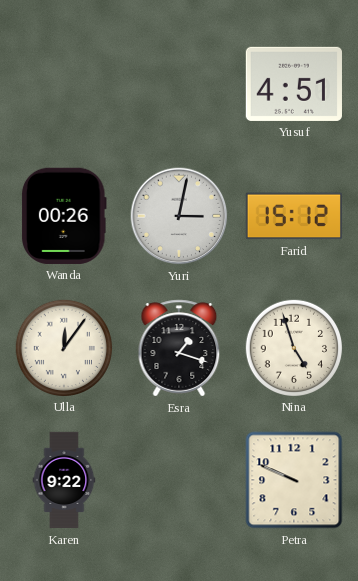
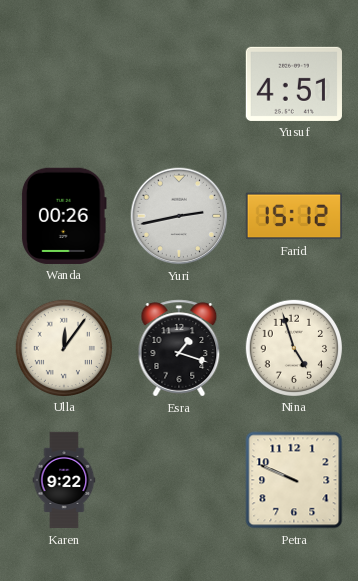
Yuri: 3:02 -> 2:43 (179, 216)
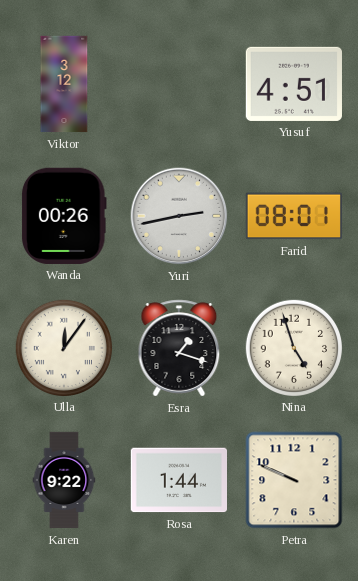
Viktor: none -> 3:12 (64, 84)
Farid: 15:12 -> 08:01 (293, 216)
Rosa: none -> 1:44 (178, 480)
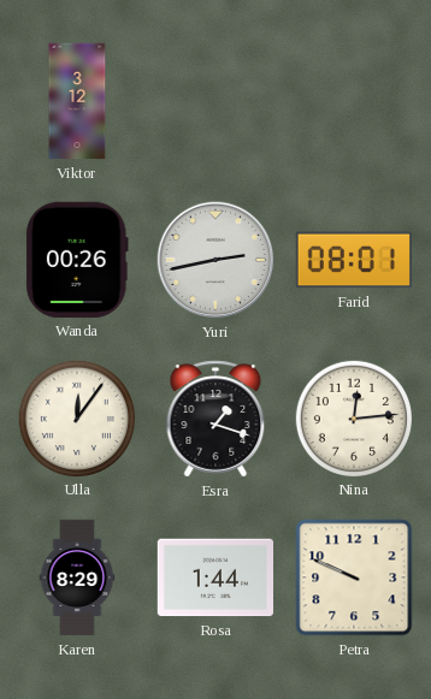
Yusuf: 4:51 -> none (294, 84)
Nina: 4:57 -> 12:14 (353, 417)
Karen: 9:22 -> 8:29 (77, 577)
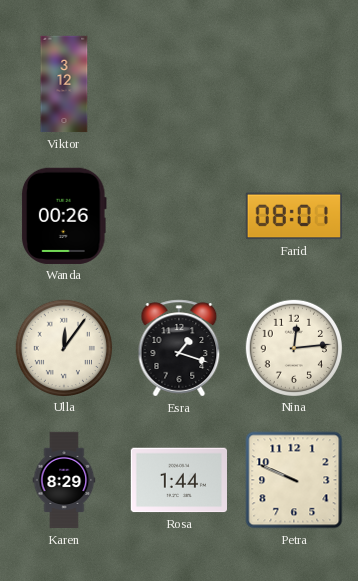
Yuri: 2:43 -> none (215, 260)
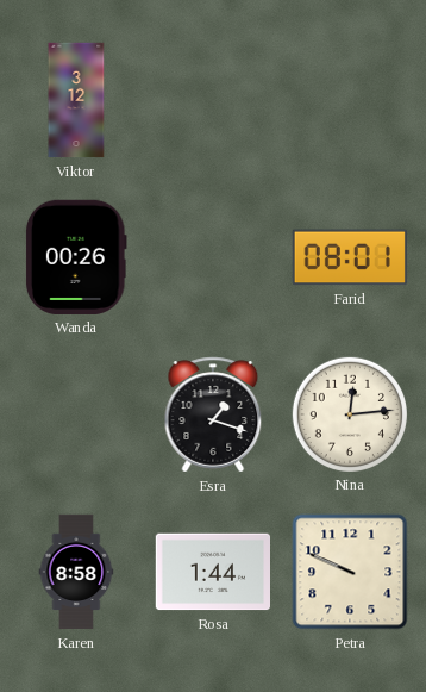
Ulla: 12:06 -> none (63, 347)
Karen: 8:29 -> 8:58 (76, 572)
